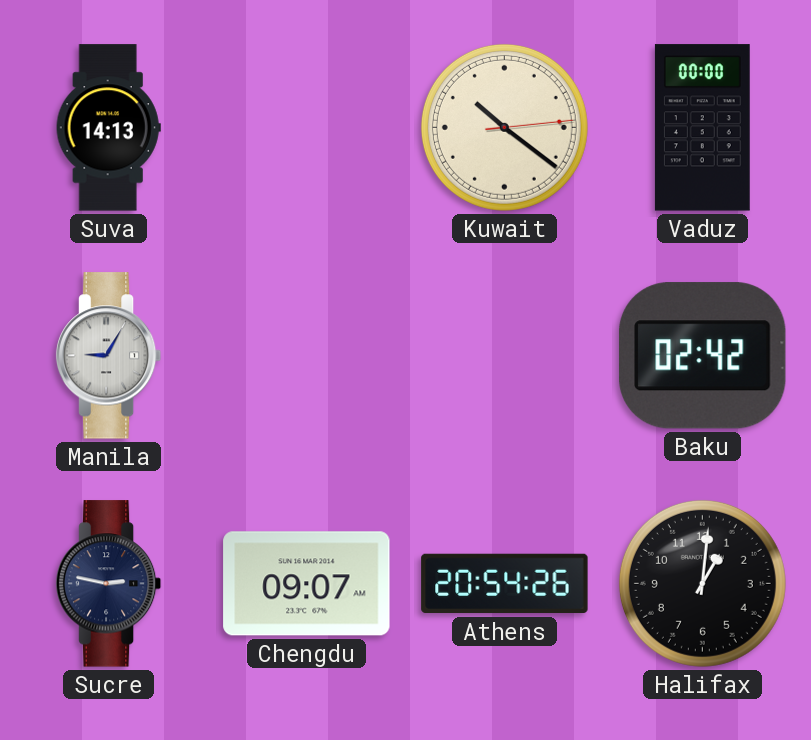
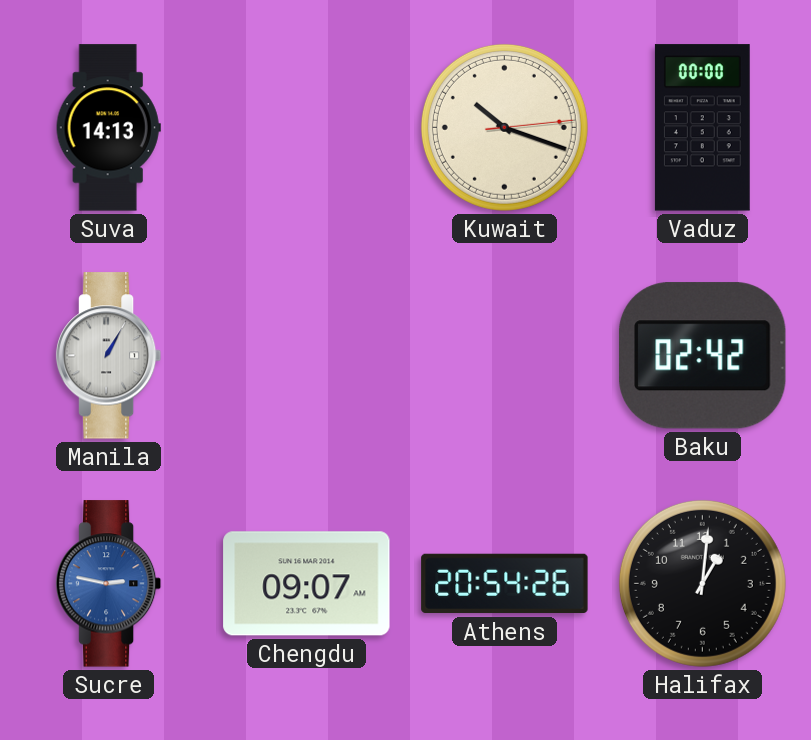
Kuwait: 10:21 -> 10:18 (504, 127)
Manila: 9:05 -> 1:05 (109, 356)
Sucre dial: navy -> blue (109, 584)
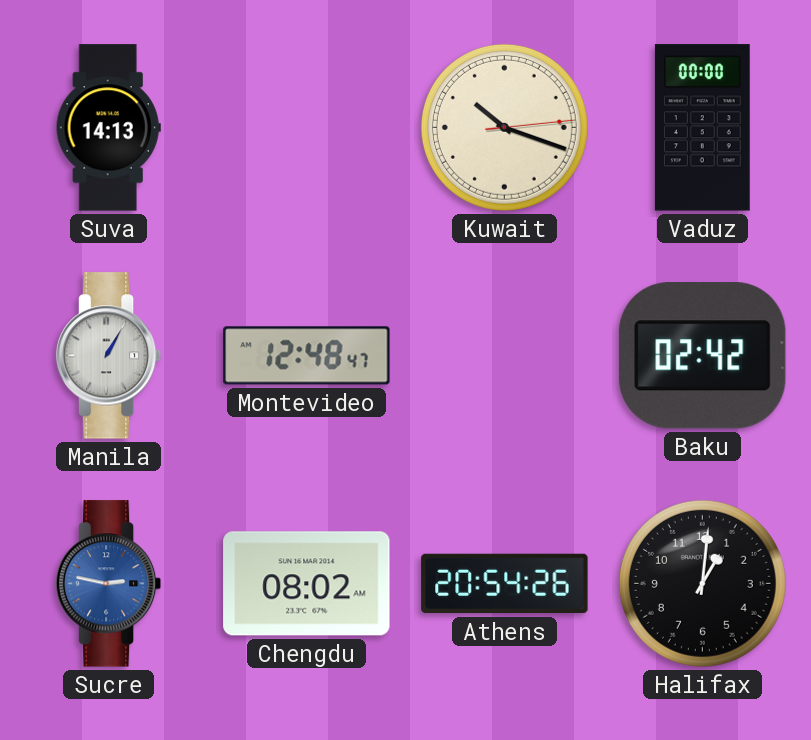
Montevideo: none -> 12:48 (307, 356)
Chengdu: 09:07 -> 08:02 (307, 584)
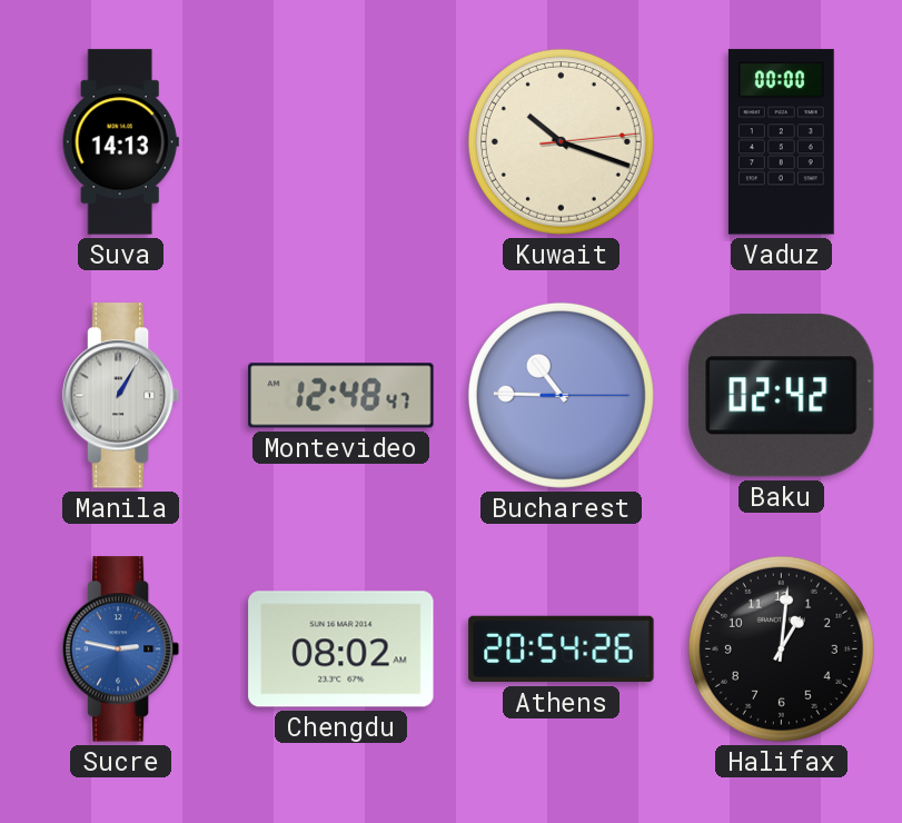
Bucharest: none -> 10:45 (561, 395)
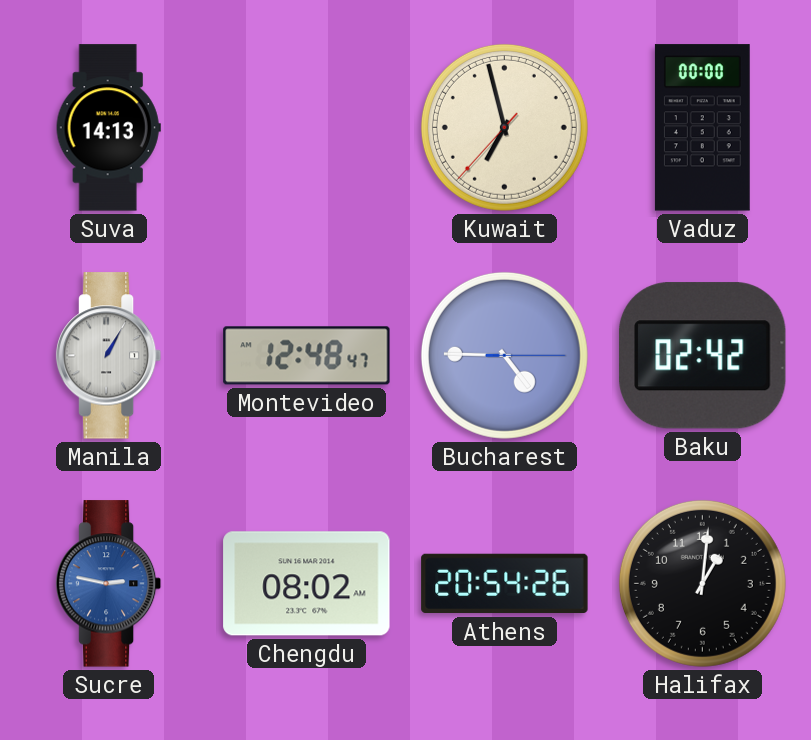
Kuwait: 10:18 -> 6:57 (504, 127)
Bucharest: 10:45 -> 4:45 (504, 355)
